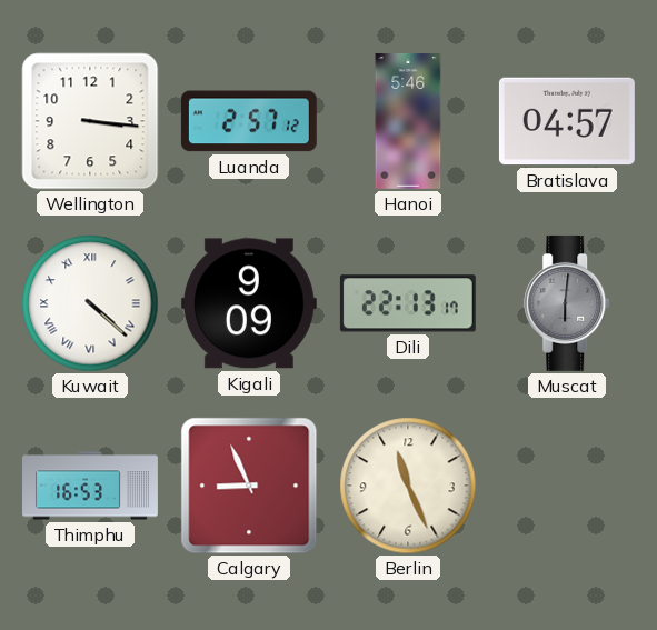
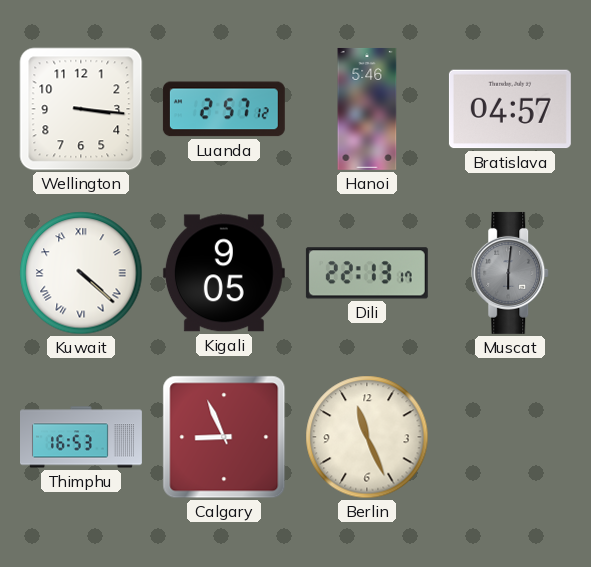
Kigali: 9:09 -> 9:05 (224, 273)
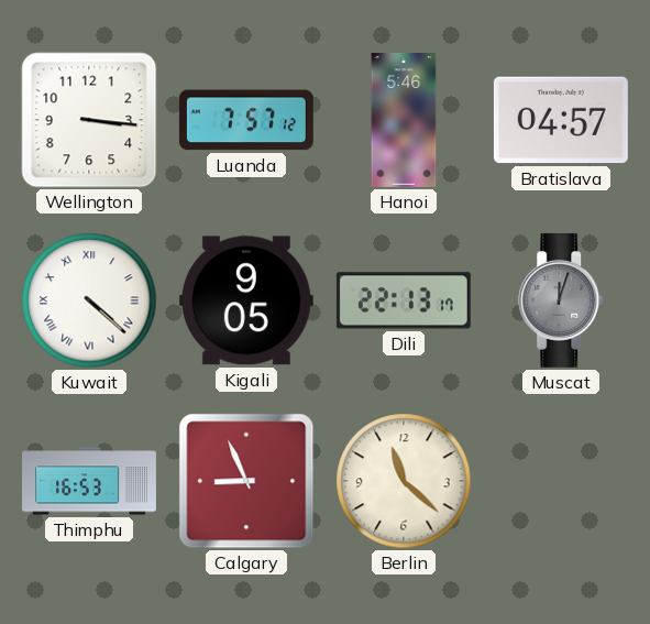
Luanda: 2:57 -> 7:57 (246, 120)
Muscat: 6:01 -> 12:03 (562, 300)
Berlin: 11:26 -> 11:22 (404, 481)
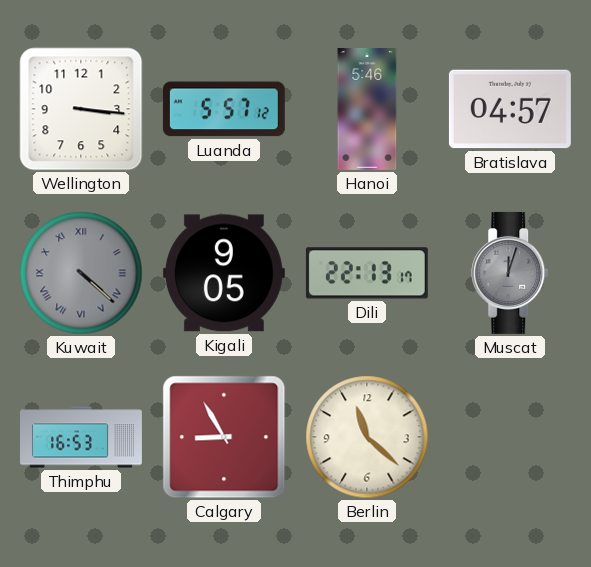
Luanda: 7:57 -> 5:57 (224, 109)
Kuwait dial: white -> grey (81, 273)
Calgary: 8:56 -> 8:55 (224, 437)
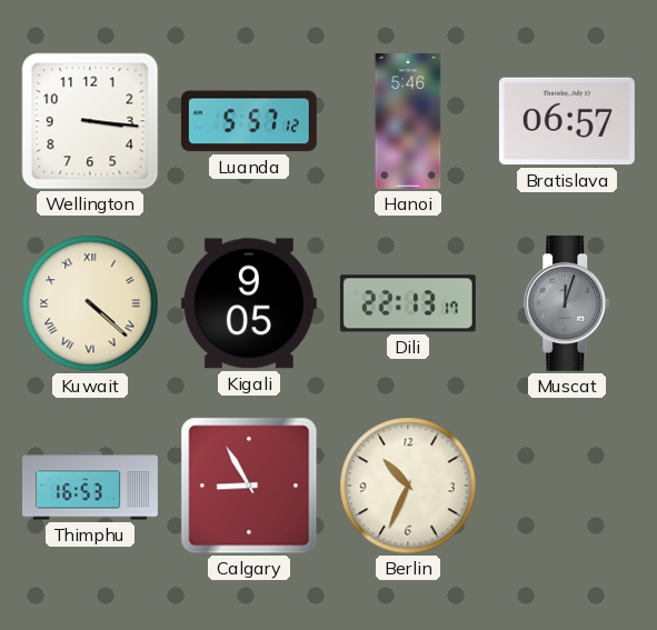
Bratislava: 04:57 -> 06:57 (567, 121)
Kuwait dial: grey -> cream (90, 303)
Berlin: 11:22 -> 10:34 (408, 486)
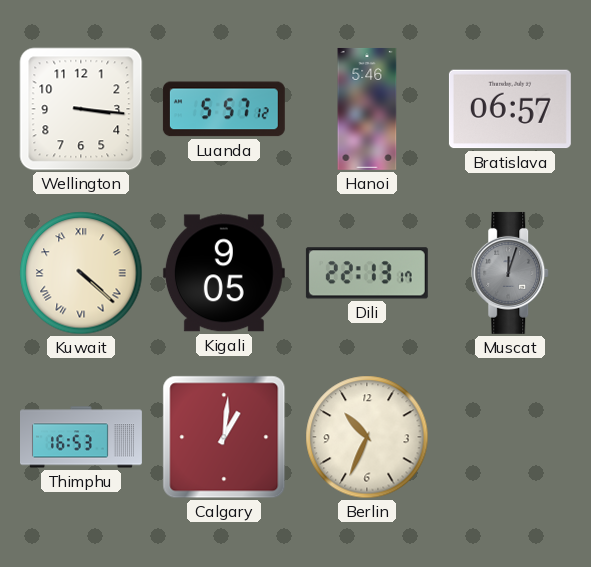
Calgary: 8:55 -> 1:01 (224, 437)
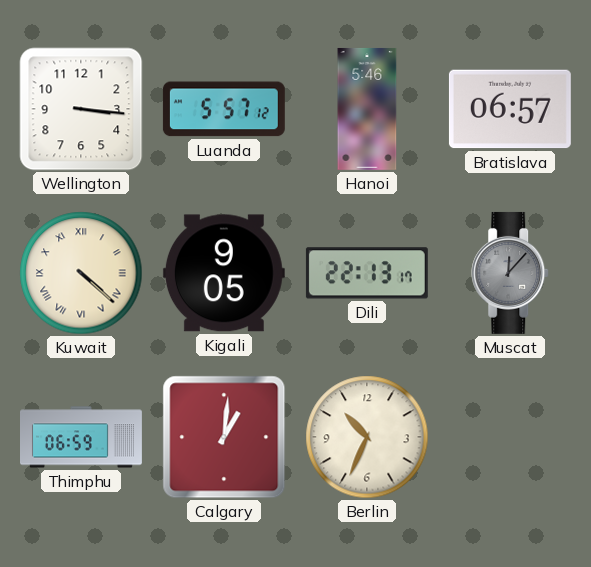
Muscat: 12:03 -> 12:07 (511, 273)
Thimphu: 16:53 -> 06:59 (82, 437)
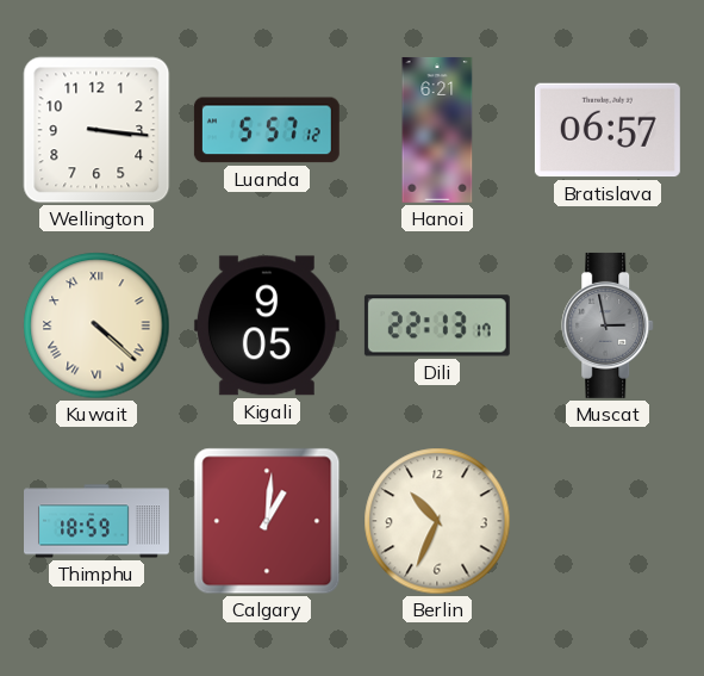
Hanoi: 5:46 -> 6:21 (437, 130)
Muscat: 12:07 -> 2:58 (609, 325)
Thimphu: 06:59 -> 18:59 (98, 521)
